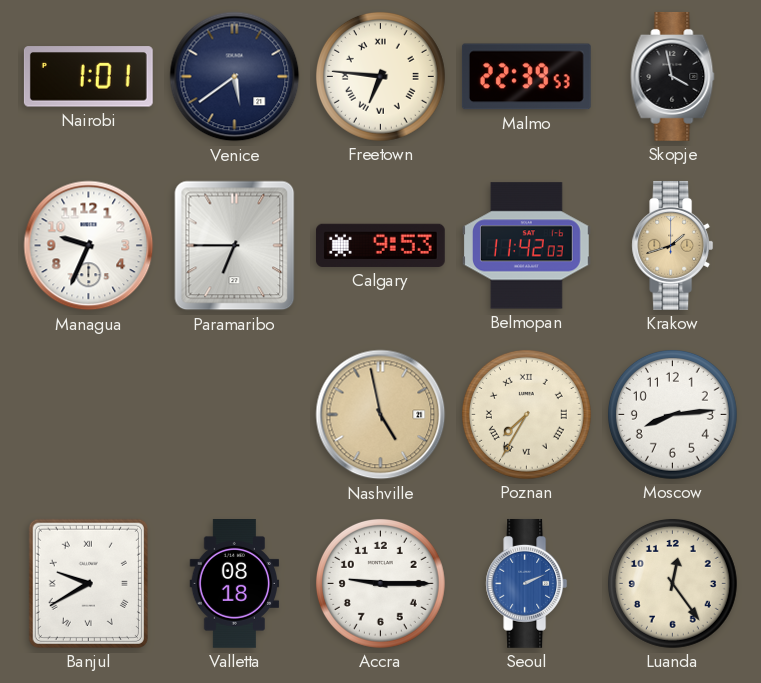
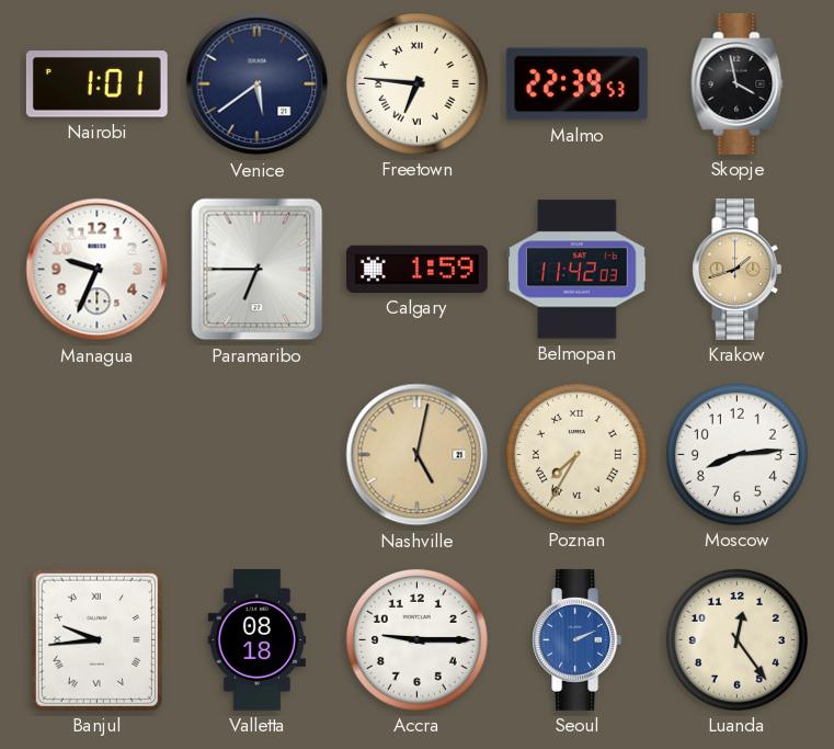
Calgary: 9:53 -> 1:59 (416, 269)
Nashville: 4:58 -> 5:02 (418, 455)
Banjul: 9:40 -> 9:44 (96, 639)
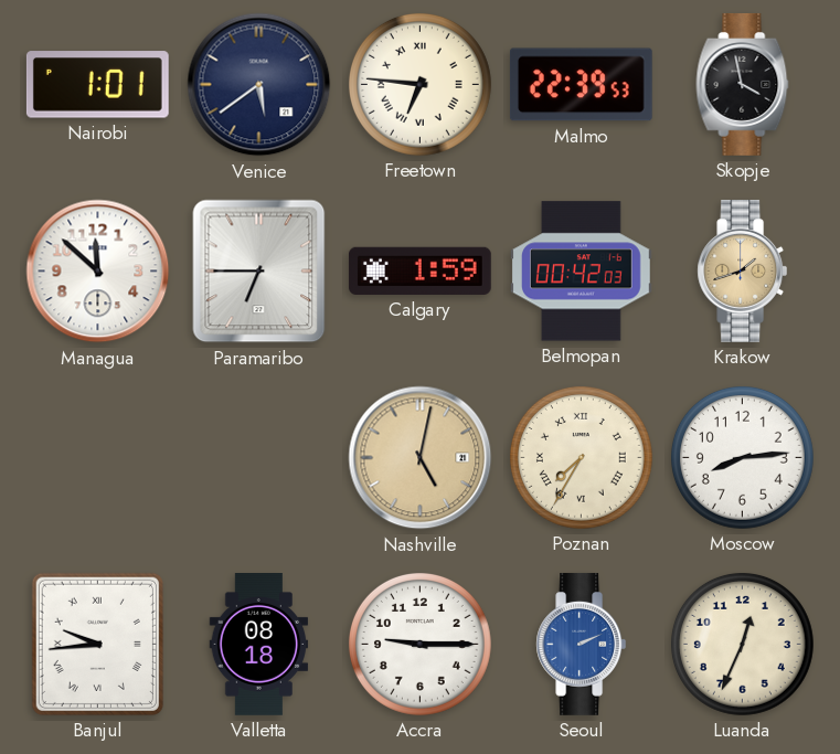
Managua: 9:34 -> 11:52 (98, 272)
Belmopan: 11:42 -> 00:42 (581, 272)
Luanda: 12:24 -> 12:34 (742, 644)
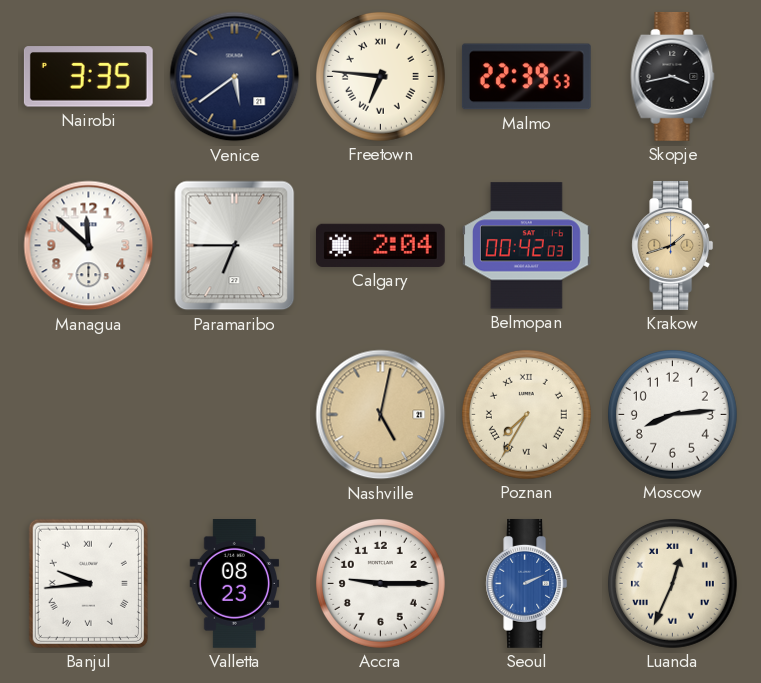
Nairobi: 1:01 -> 3:35 (88, 77)
Skopje: 3:58 -> 3:43 (673, 76)
Calgary: 1:59 -> 2:04 (380, 245)
Valletta: 08:18 -> 08:23 (235, 584)
Luanda numerals: Arabic -> Roman (672, 583)
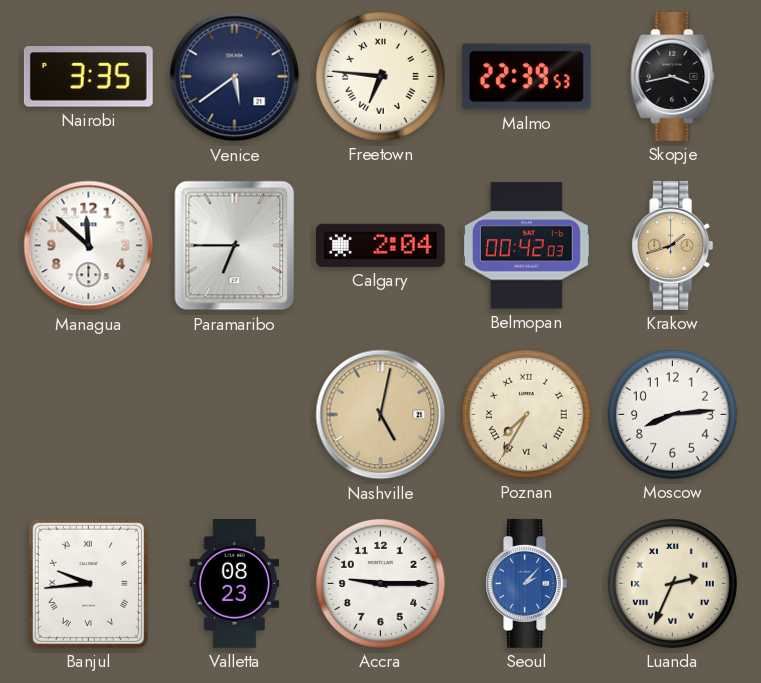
Seoul: 2:11 -> 2:07 (527, 583)
Luanda: 12:34 -> 2:34 (672, 583)
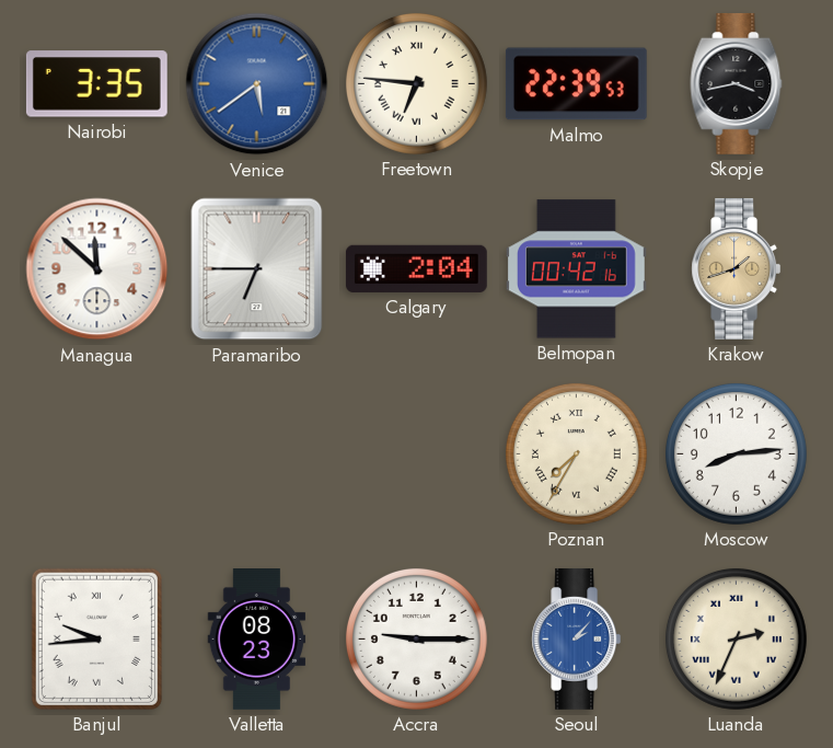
Venice dial: navy -> blue (257, 84)
Belmopan: 00:42:03 -> 00:42:16 (576, 269)
Nashville: 5:02 -> none (381, 415)
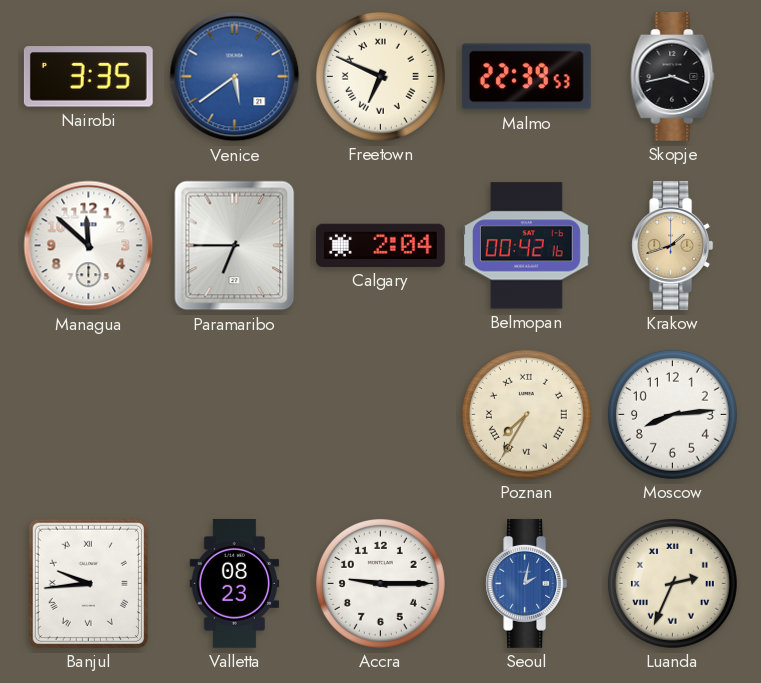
Freetown: 6:46 -> 6:49 (380, 76)
Seoul: 2:07 -> 2:02 (527, 583)
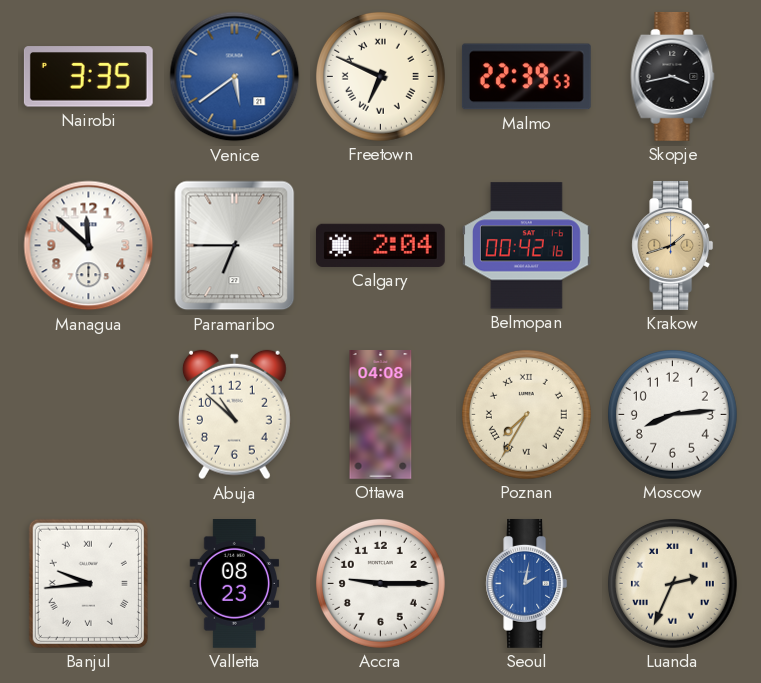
Abuja: none -> 10:52 (234, 415)
Ottawa: none -> 04:08 (381, 415)
